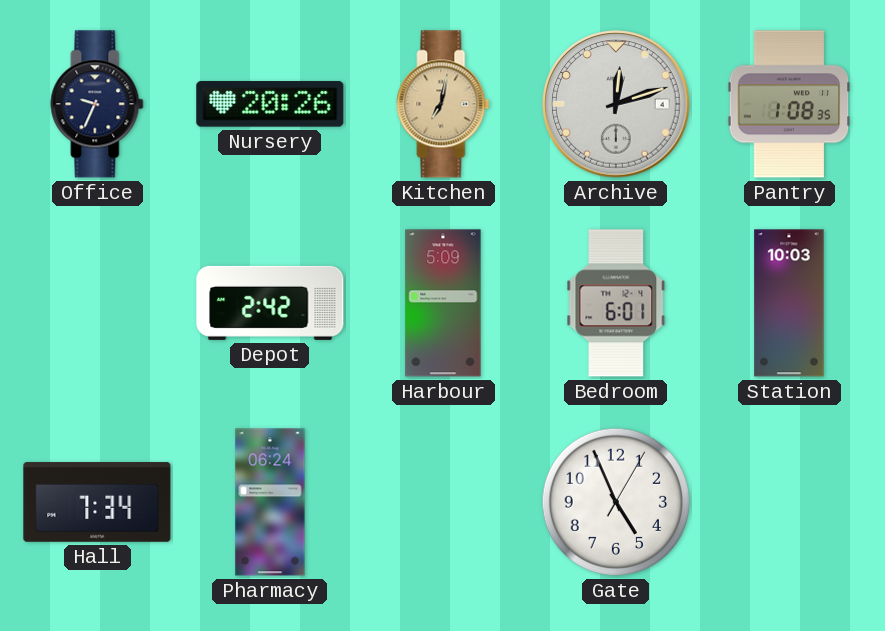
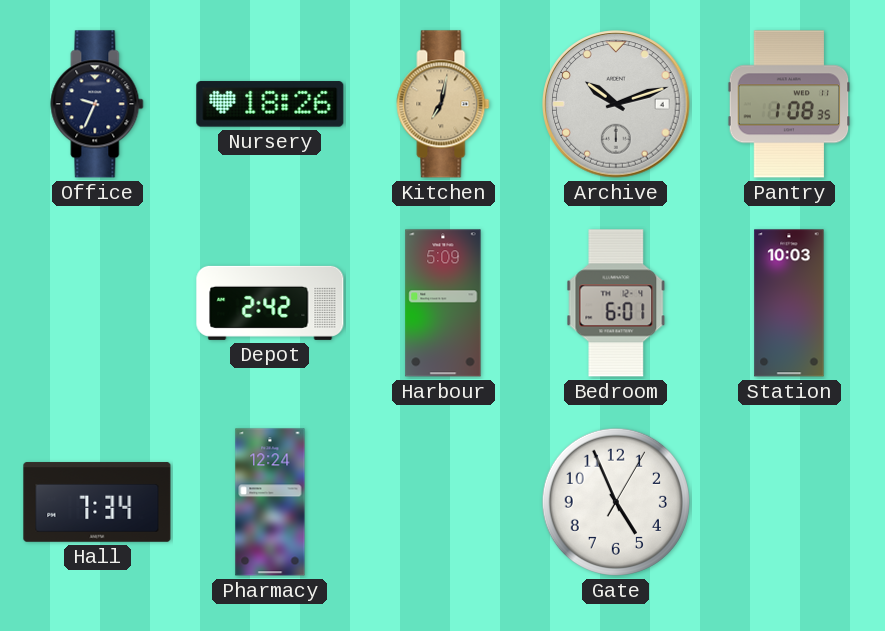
Nursery: 20:26 -> 18:26 (270, 104)
Archive: 12:12 -> 10:12 (616, 104)
Pharmacy: 06:24 -> 12:24 (270, 502)
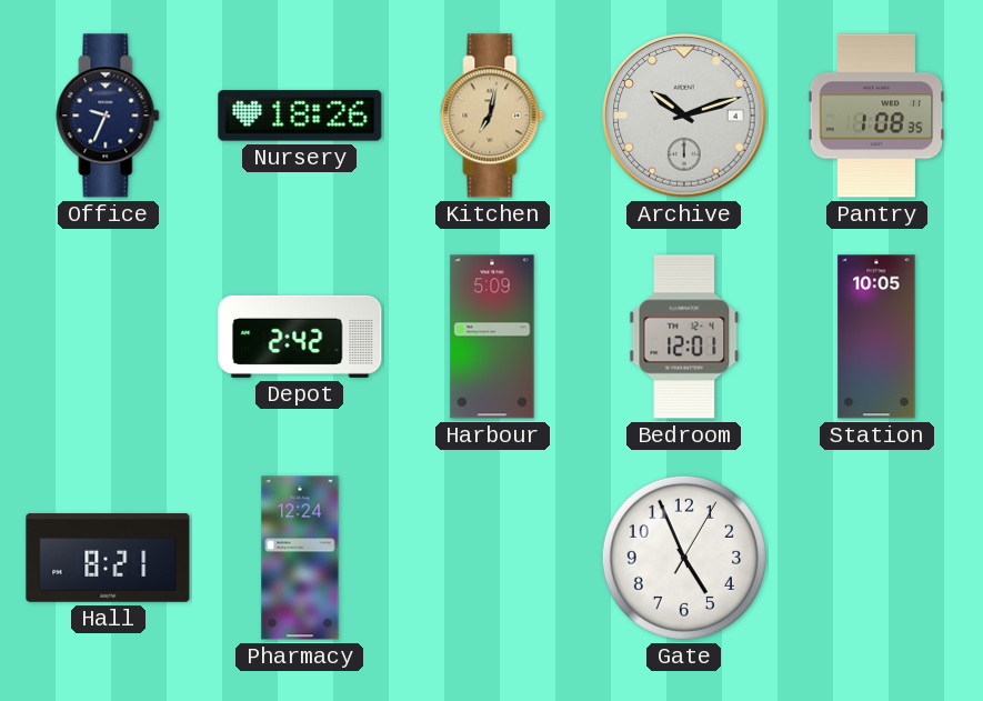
Bedroom: 6:01 -> 12:01 (684, 337)
Station: 10:03 -> 10:05 (876, 337)
Hall: 7:34 -> 8:21 (108, 558)
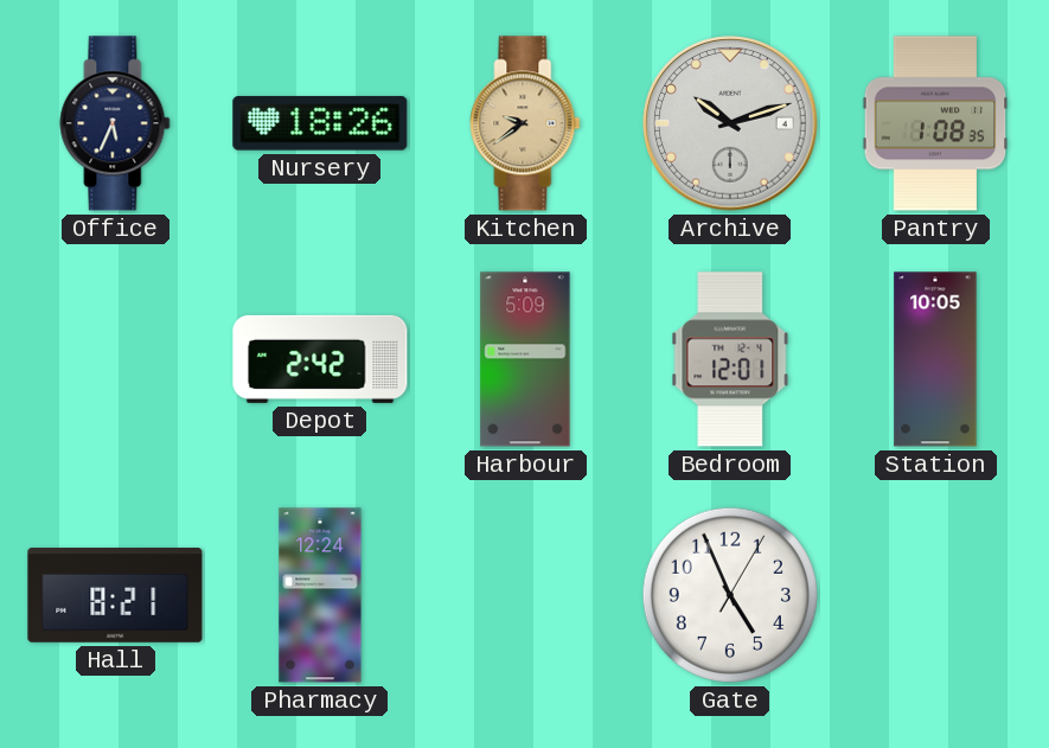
Office: 9:34 -> 5:34 (115, 123)
Kitchen: 7:02 -> 9:39 (525, 123)
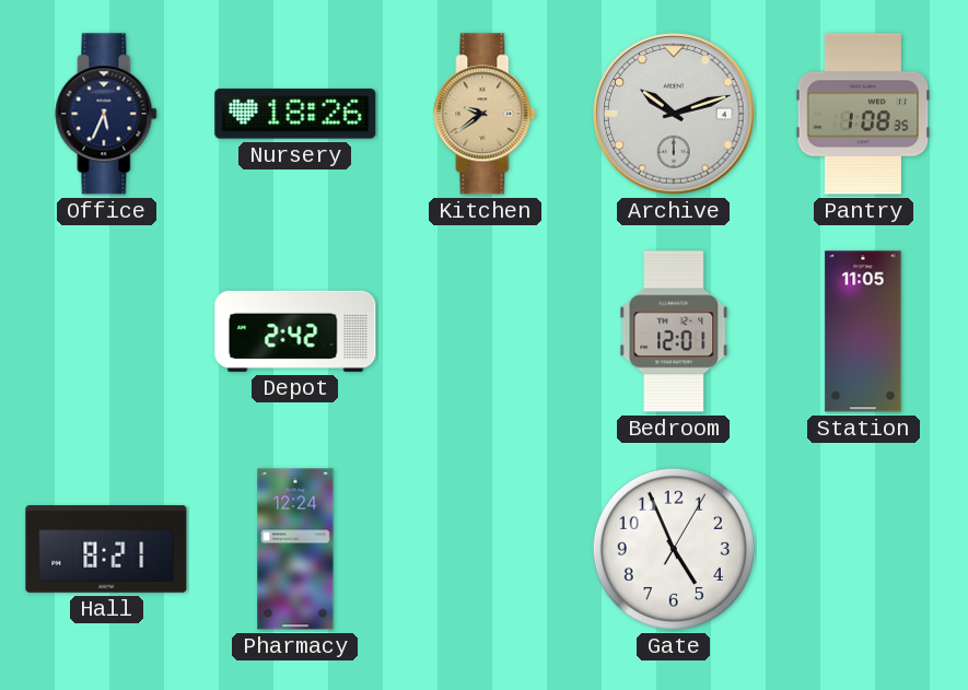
Harbour: 5:09 -> none (525, 359)
Station: 10:05 -> 11:05 (863, 331)
